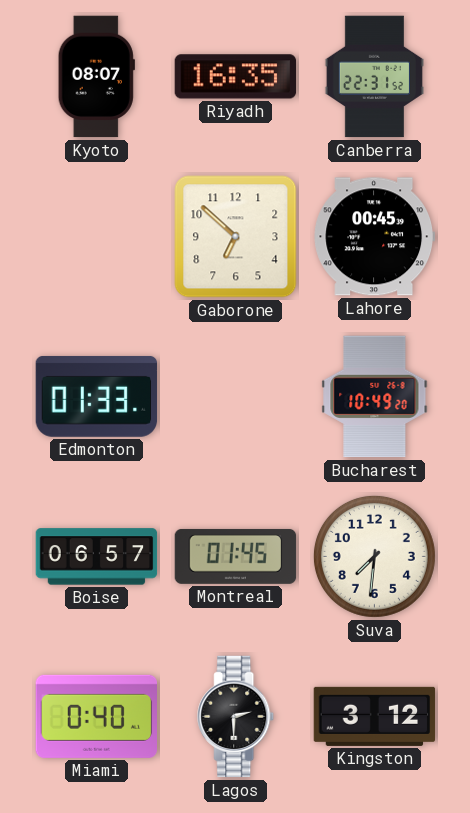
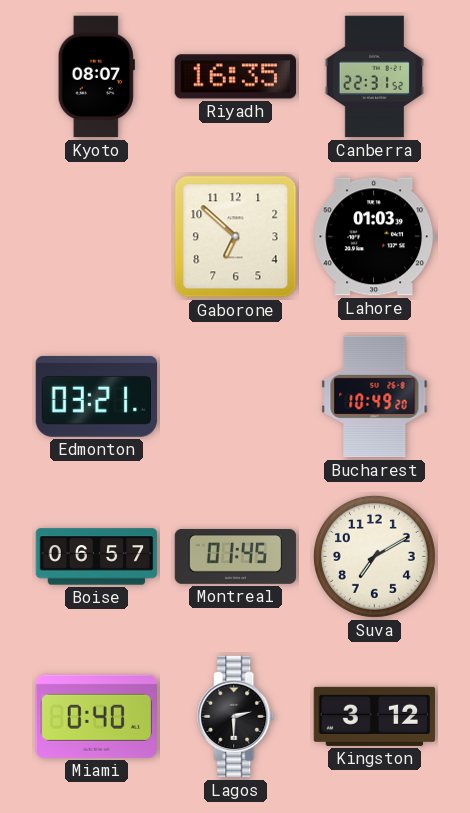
Lahore: 00:45 -> 01:03 (374, 237)
Edmonton: 01:33 -> 03:21 (97, 396)
Suva: 7:31 -> 7:10 (374, 556)
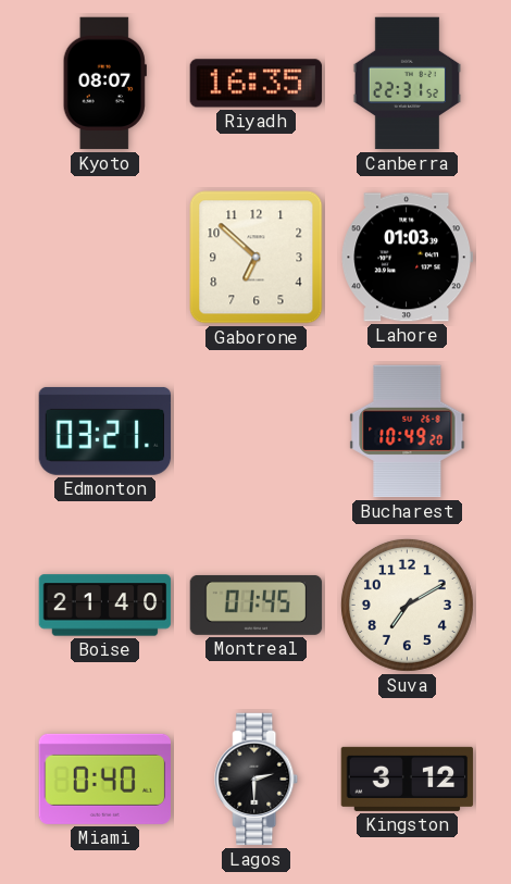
Boise: 06:57 -> 21:40 (105, 606)
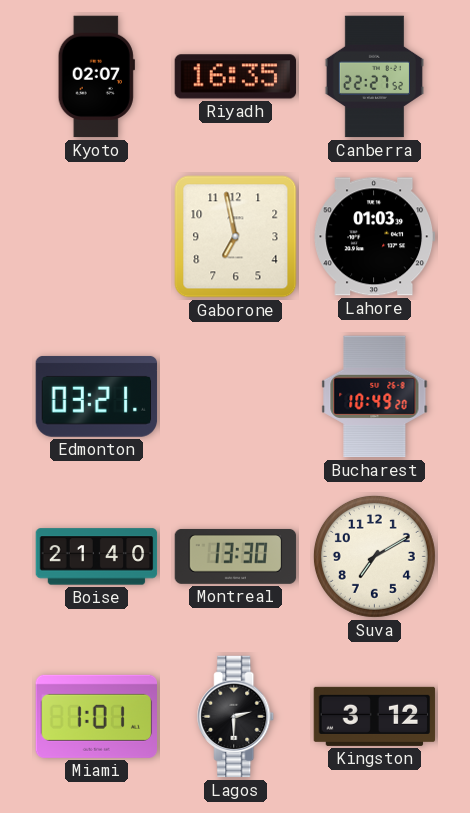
Kyoto: 08:07 -> 02:07 (96, 77)
Canberra: 22:31 -> 22:27 (374, 77)
Gaborone: 6:52 -> 6:58 (236, 237)
Montreal: 01:45 -> 13:30 (236, 556)
Miami: 0:40 -> 1:01 (97, 716)
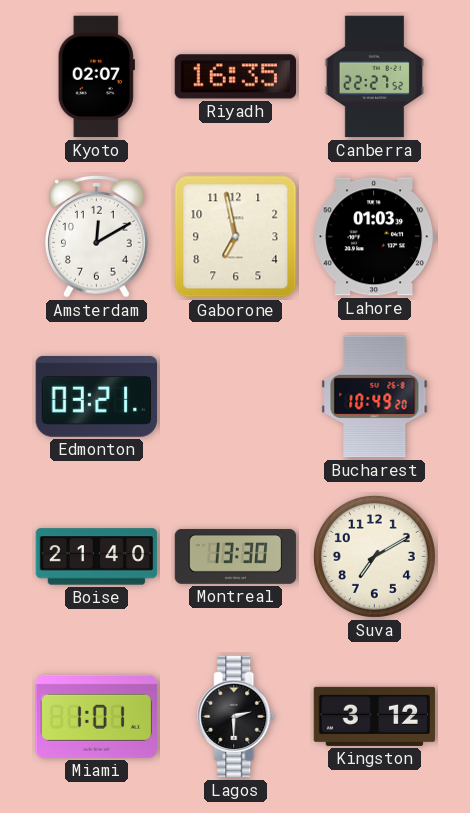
Amsterdam: none -> 12:10 (97, 237)
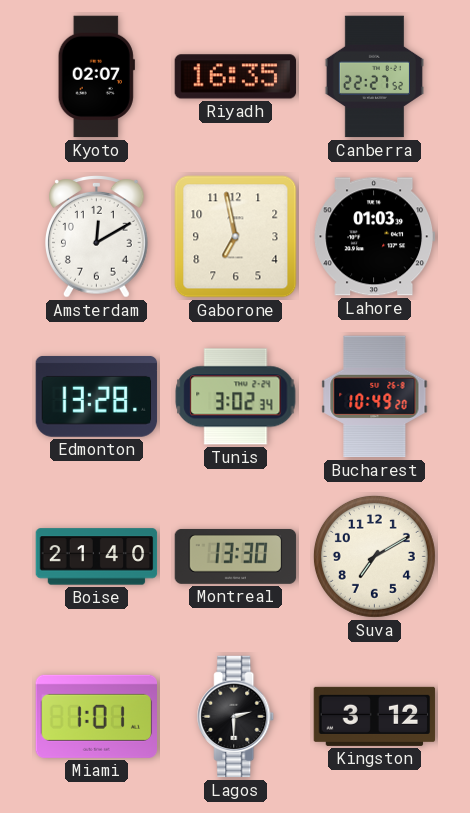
Edmonton: 03:21 -> 13:28 (97, 396)
Tunis: none -> 3:02 (236, 397)
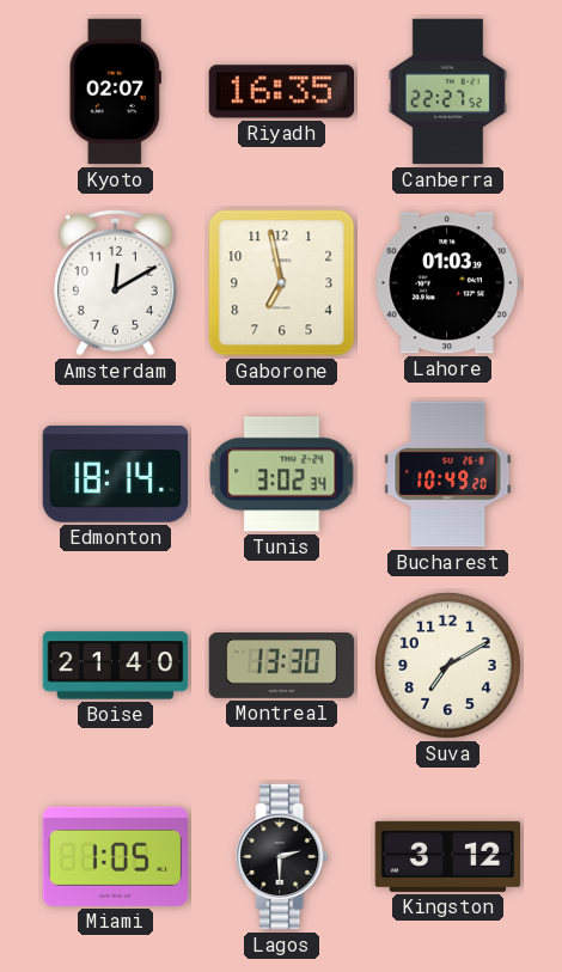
Edmonton: 13:28 -> 18:14 (116, 473)
Miami: 1:01 -> 1:05 (116, 856)
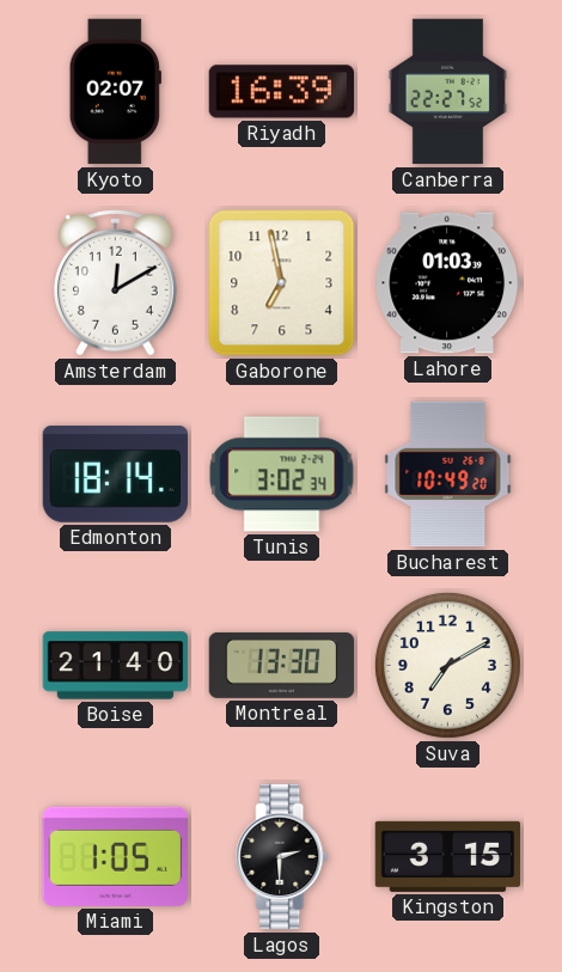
Riyadh: 16:35 -> 16:39 (282, 92)
Kingston: 3:12 -> 3:15 (448, 856)
